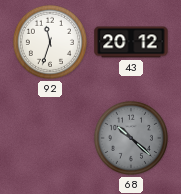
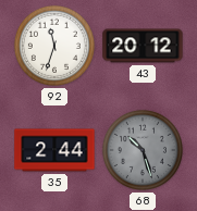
35: none -> 2:44 (54, 150)
68: 10:22 -> 10:27 (143, 150)
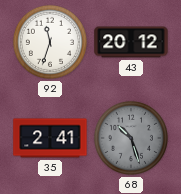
35: 2:44 -> 2:41 (50, 138)
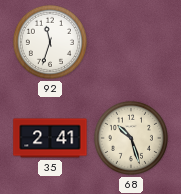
43: 20:12 -> none (131, 42)
68 dial: grey -> cream (131, 138)
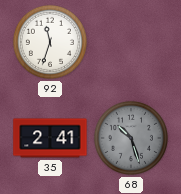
68 dial: cream -> grey (131, 138)
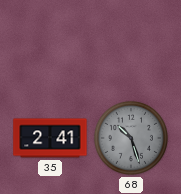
92: 11:33 -> none (50, 42)
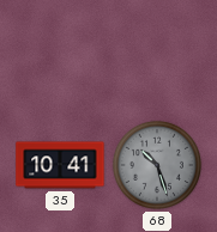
35: 2:41 -> 10:41 (60, 165)
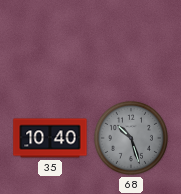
35: 10:41 -> 10:40 (50, 138)
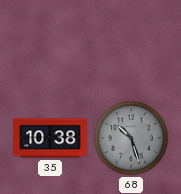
35: 10:40 -> 10:38 (50, 138)
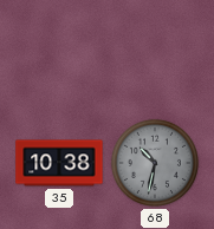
68: 10:27 -> 10:32 (155, 163)
